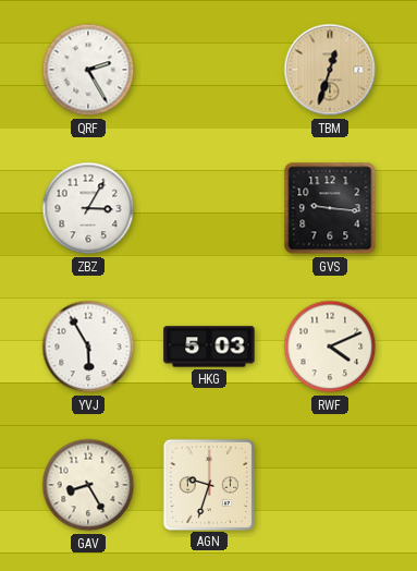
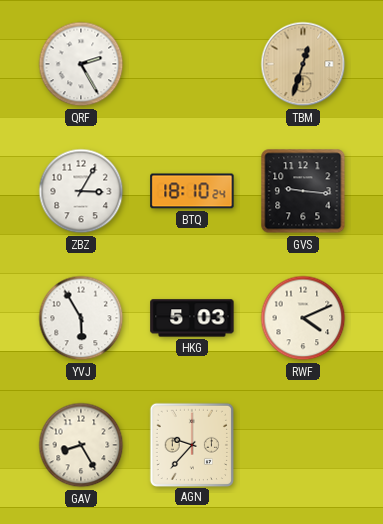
BTQ: none -> 18:10 (192, 191)
AGN: 9:33 -> 9:37 (191, 444)
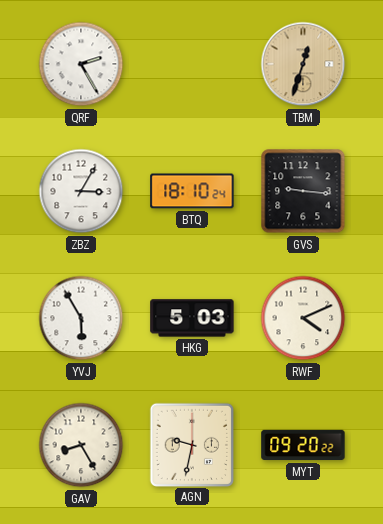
AGN: 9:37 -> 9:32 (191, 444)
MYT: none -> 09:20 (303, 445)
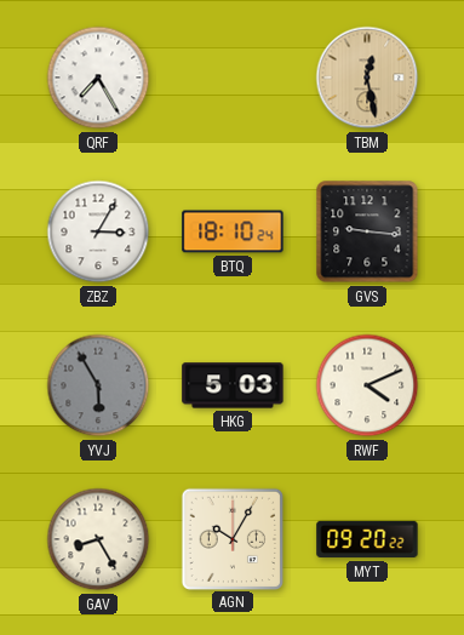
QRF: 2:25 -> 7:25 (98, 78)
TBM: 12:33 -> 12:28 (367, 78)
YVJ dial: white -> grey (98, 385)
AGN: 9:32 -> 10:05 (231, 538)
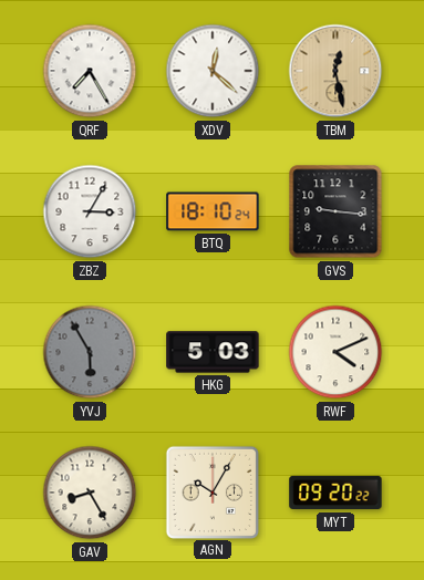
XDV: none -> 12:22 (213, 71)
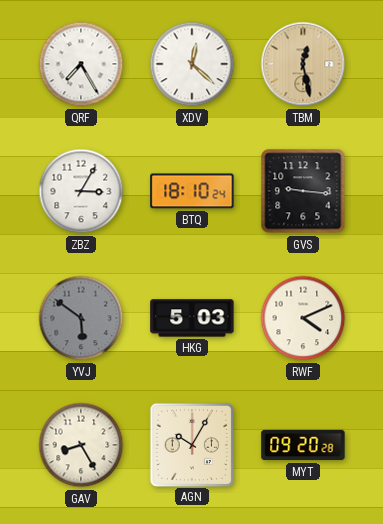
YVJ: 5:55 -> 5:51 (81, 318)
MYT: 09:20:22 -> 09:20:28 (303, 445)
